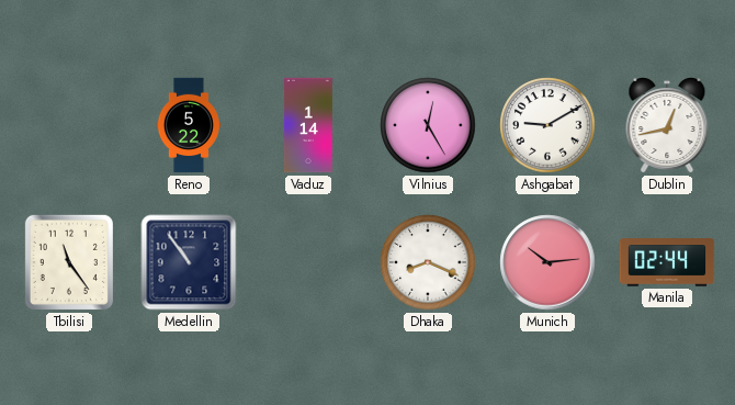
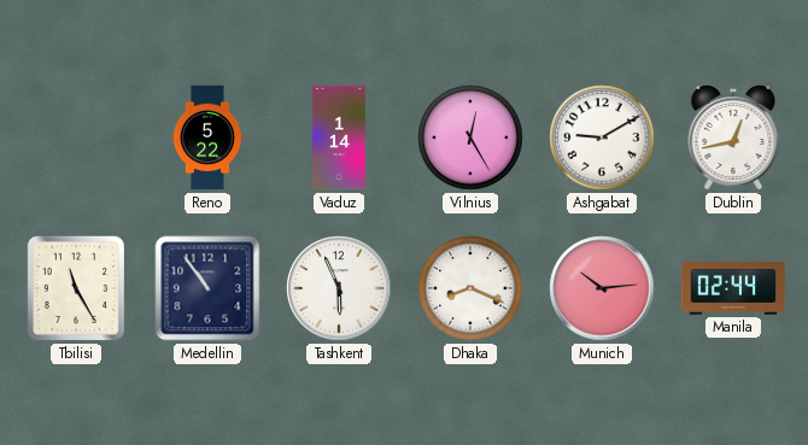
Tbilisi: 11:24 -> 11:25 (76, 288)
Tashkent: none -> 5:56 (339, 288)
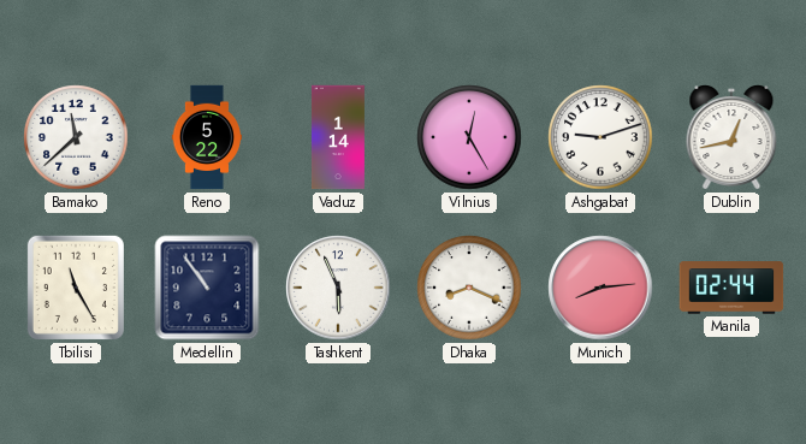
Bamako: none -> 11:38 (76, 137)
Ashgabat: 9:10 -> 9:12 (600, 137)
Munich: 10:14 -> 8:14 (600, 288)
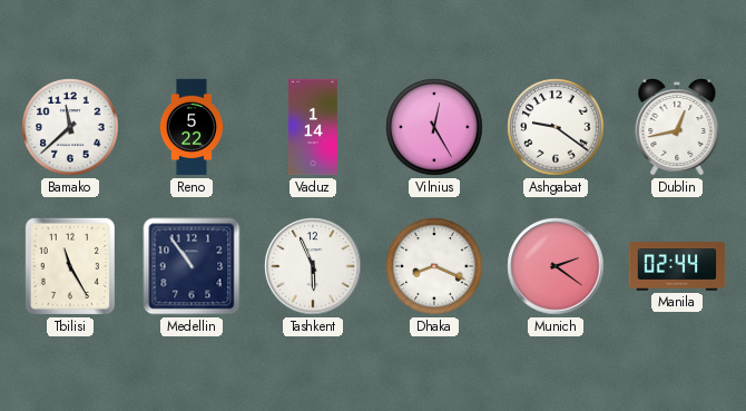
Ashgabat: 9:12 -> 9:21 (556, 127)
Munich: 8:14 -> 2:21 (556, 266)
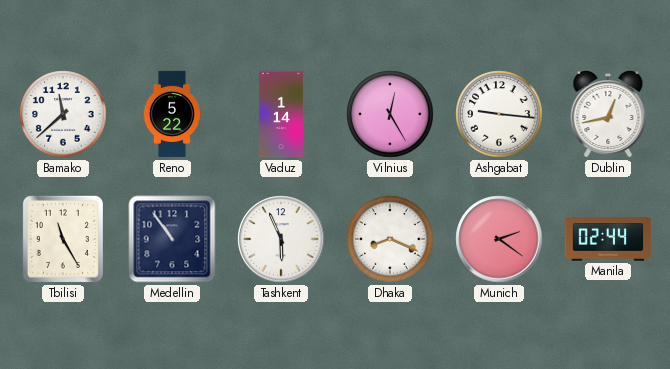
Ashgabat: 9:21 -> 9:16 (499, 114)
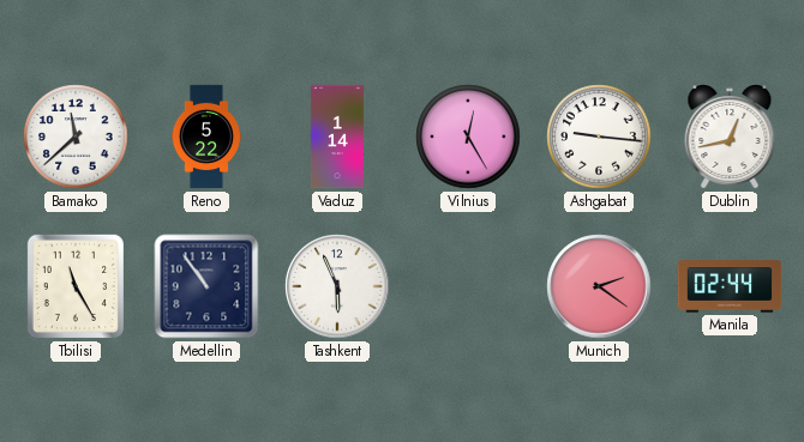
Dhaka: 8:19 -> none (390, 239)
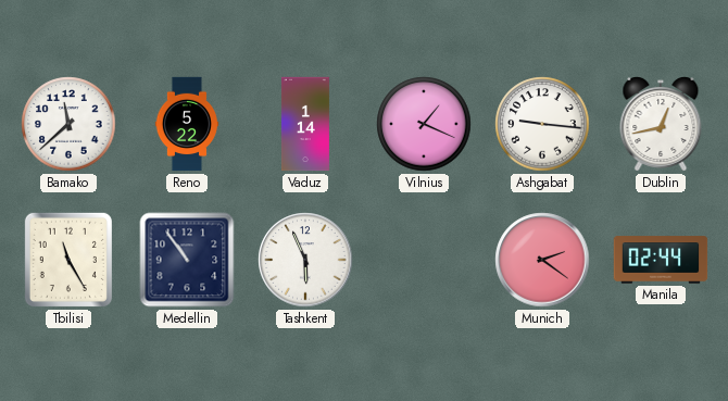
Vilnius: 12:25 -> 1:19 (424, 124)
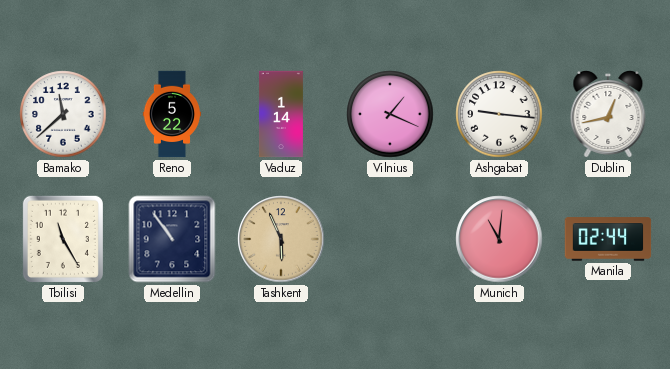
Tashkent dial: white -> champagne (281, 239)
Munich: 2:21 -> 11:01 (499, 239)
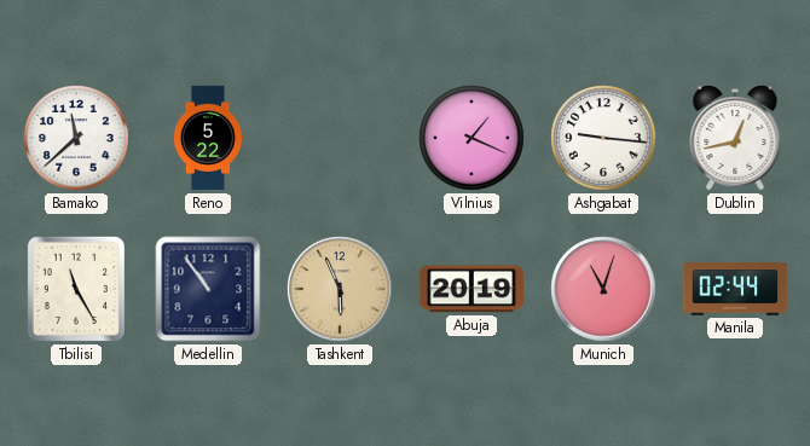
Vaduz: 1:14 -> none (281, 114)
Abuja: none -> 20:19 (471, 289)
Munich: 11:01 -> 11:03 (603, 289)
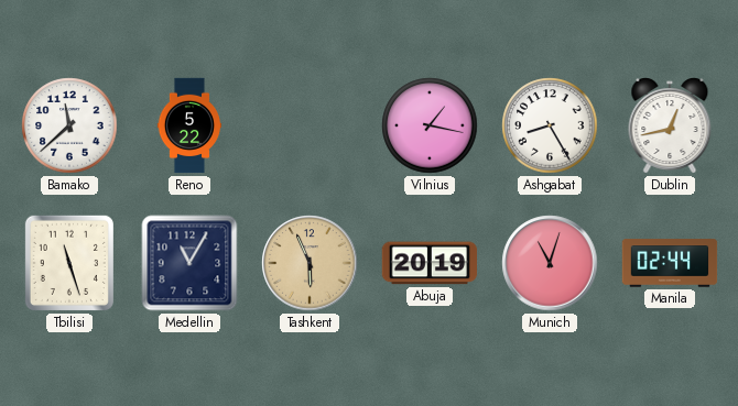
Vilnius: 1:19 -> 1:17 (430, 125)
Ashgabat: 9:16 -> 8:25 (550, 125)
Tbilisi: 11:25 -> 11:27 (69, 263)
Medellin: 10:54 -> 11:05 (189, 263)
